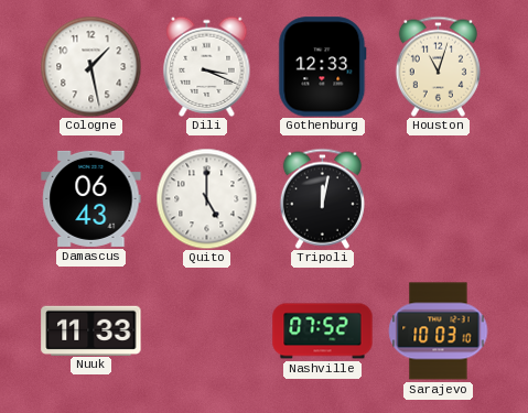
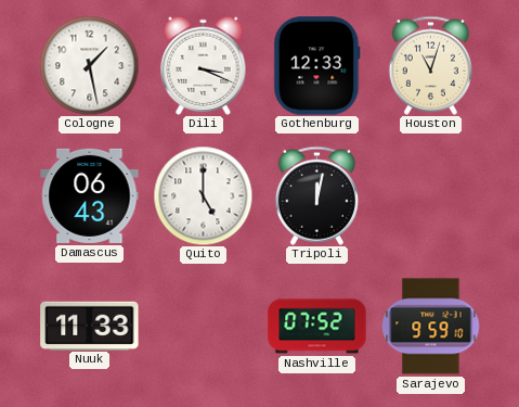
Sarajevo: 10:03 -> 9:59 (431, 327)
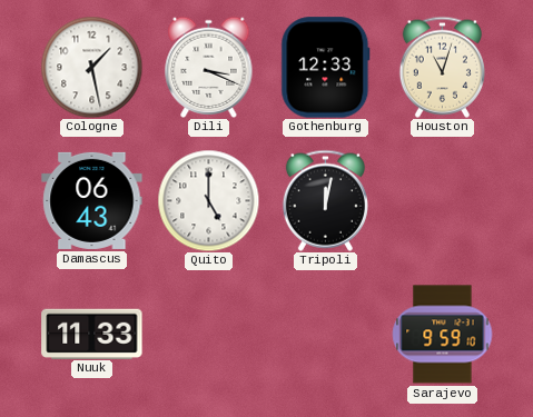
Nashville: 07:52 -> none (317, 327)
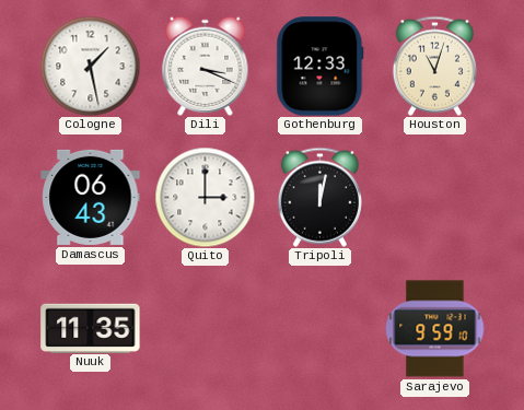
Quito: 5:00 -> 3:00 (205, 197)
Nuuk: 11:33 -> 11:35 (91, 328)
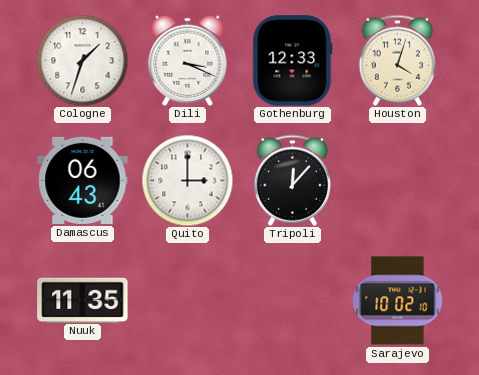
Cologne: 1:28 -> 1:33 (82, 60)
Houston: 11:03 -> 4:03 (397, 60)
Tripoli: 12:02 -> 12:07 (292, 180)
Sarajevo: 9:59 -> 10:02 (398, 301)
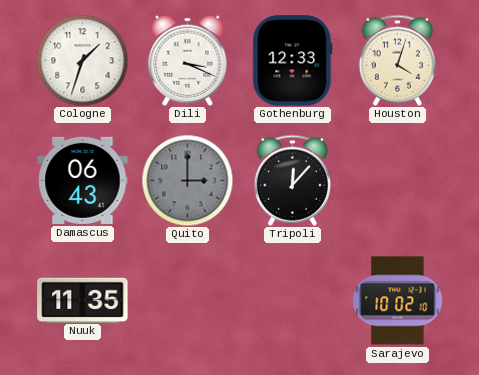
Quito dial: white -> grey (187, 180)
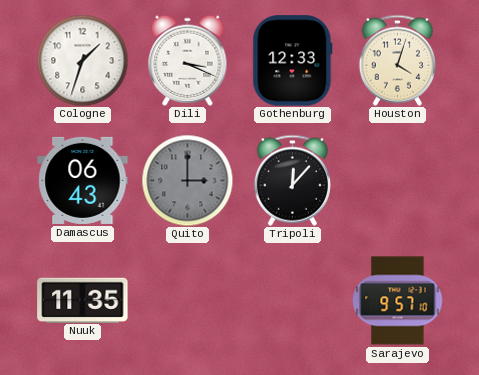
Sarajevo: 10:02 -> 9:57 (398, 301)
